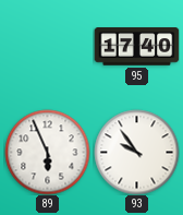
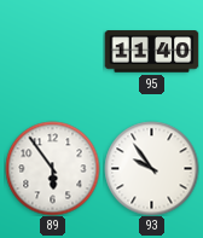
95: 17:40 -> 11:40 (151, 52)
89: 5:56 -> 5:54 (52, 168)
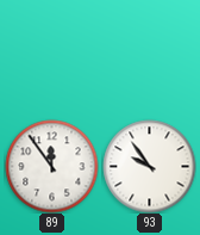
95: 11:40 -> none (151, 52)
89: 5:54 -> 11:54 (51, 166)
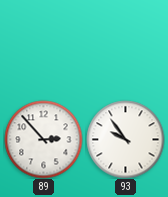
89: 11:54 -> 2:53 (43, 139)
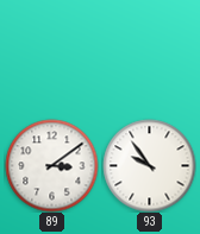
89: 2:53 -> 3:09 (51, 165)
